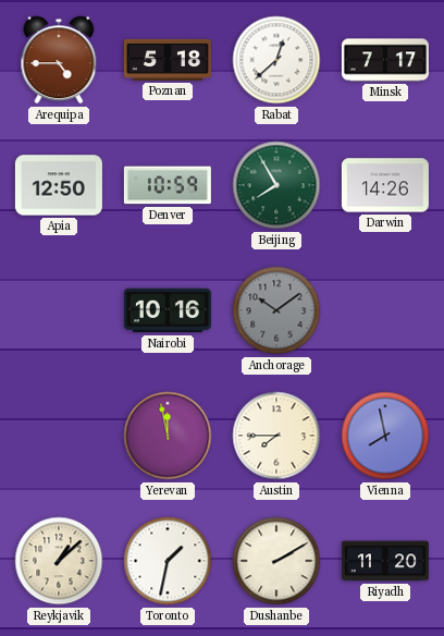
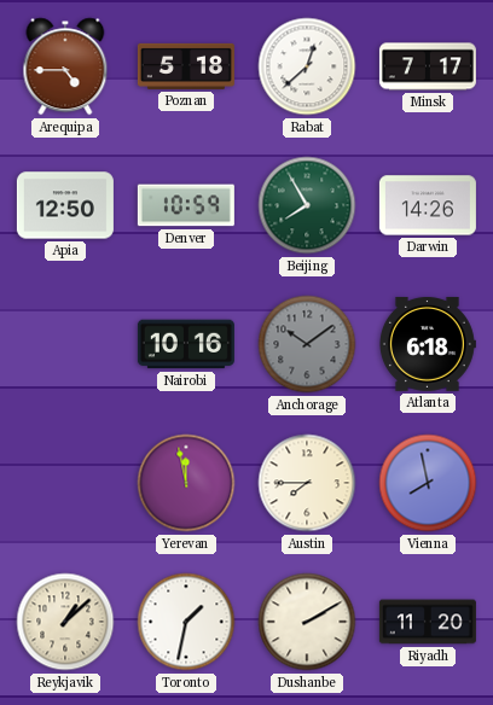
Atlanta: none -> 6:18 (427, 344)
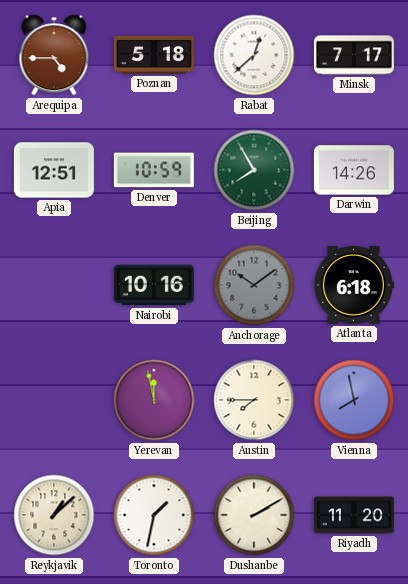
Apia: 12:50 -> 12:51 (54, 170)
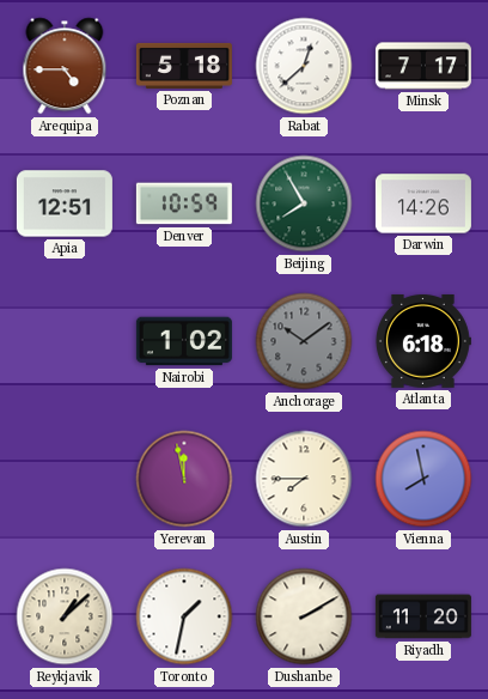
Nairobi: 10:16 -> 1:02 (184, 341)
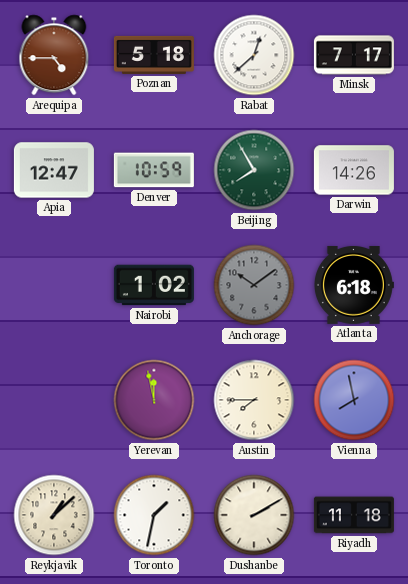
Apia: 12:51 -> 12:47 (54, 170)
Riyadh: 11:20 -> 11:18 (354, 515)
